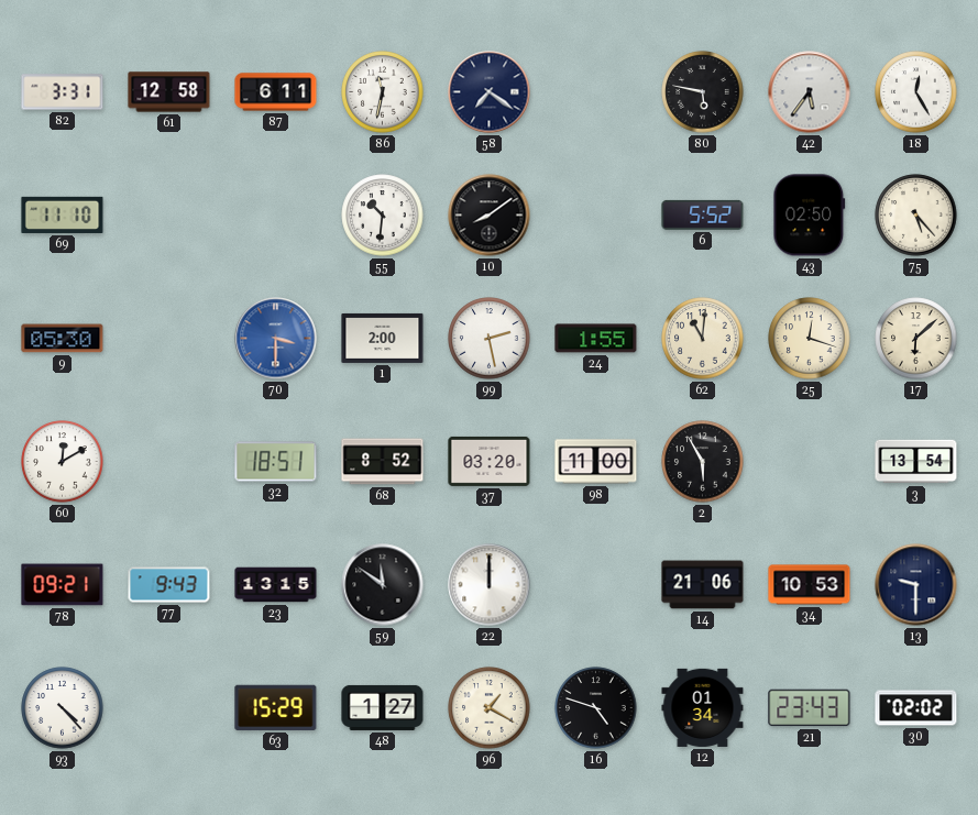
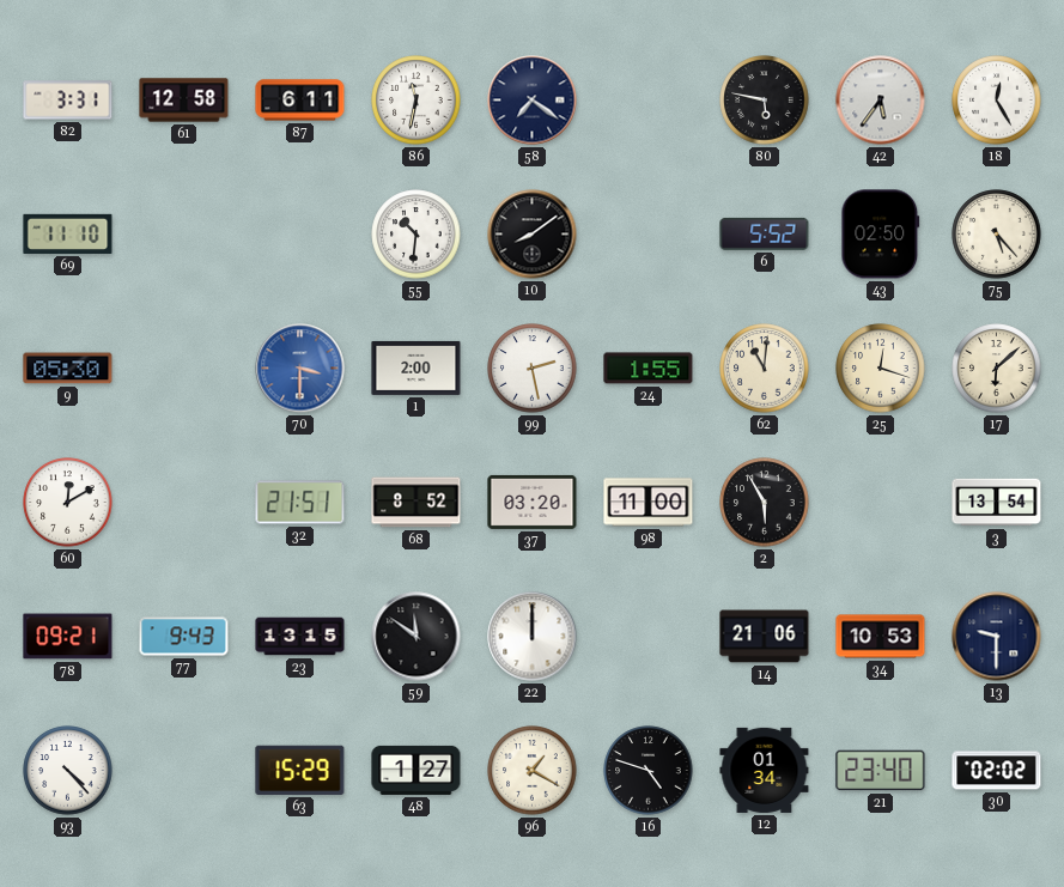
32: 18:51 -> 21:51 (300, 503)
21: 23:43 -> 23:40 (881, 771)
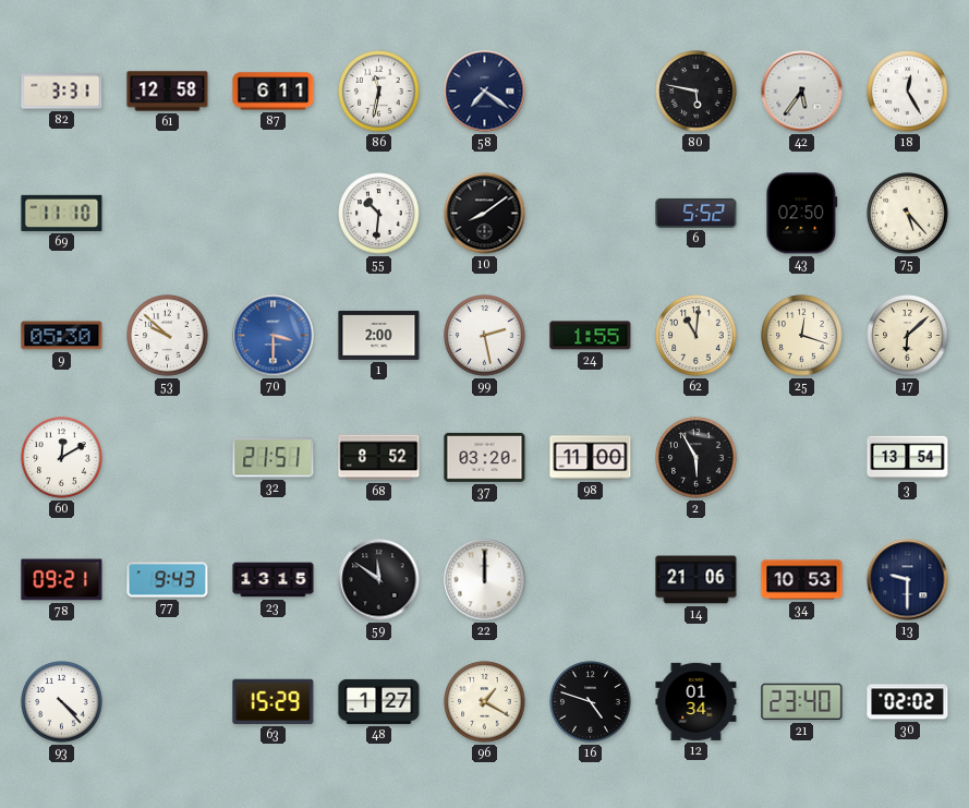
53: none -> 9:52 (168, 336)
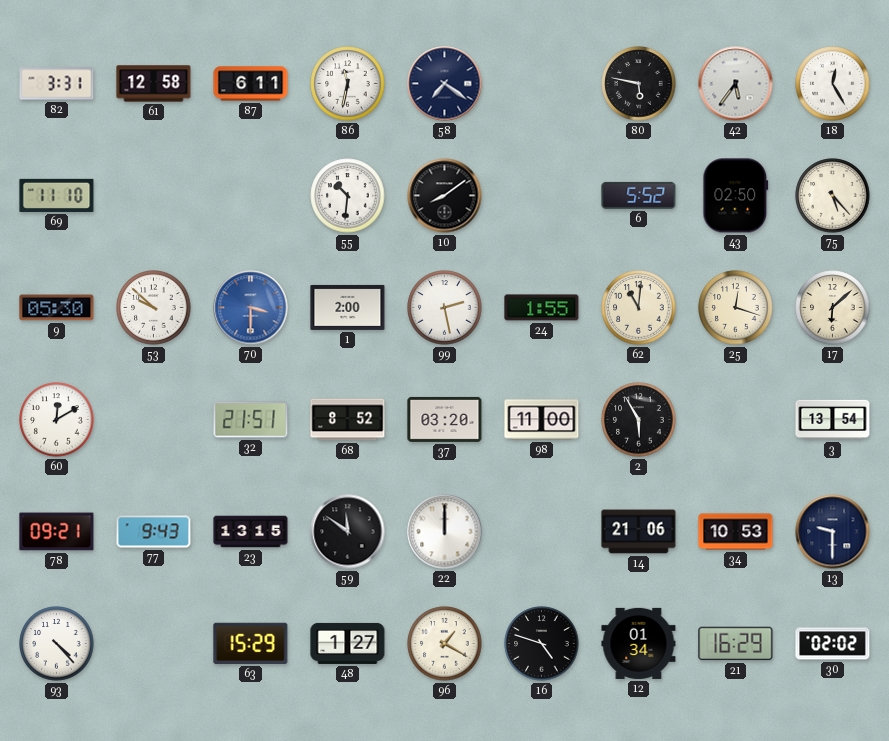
21: 23:40 -> 16:29 (736, 644)
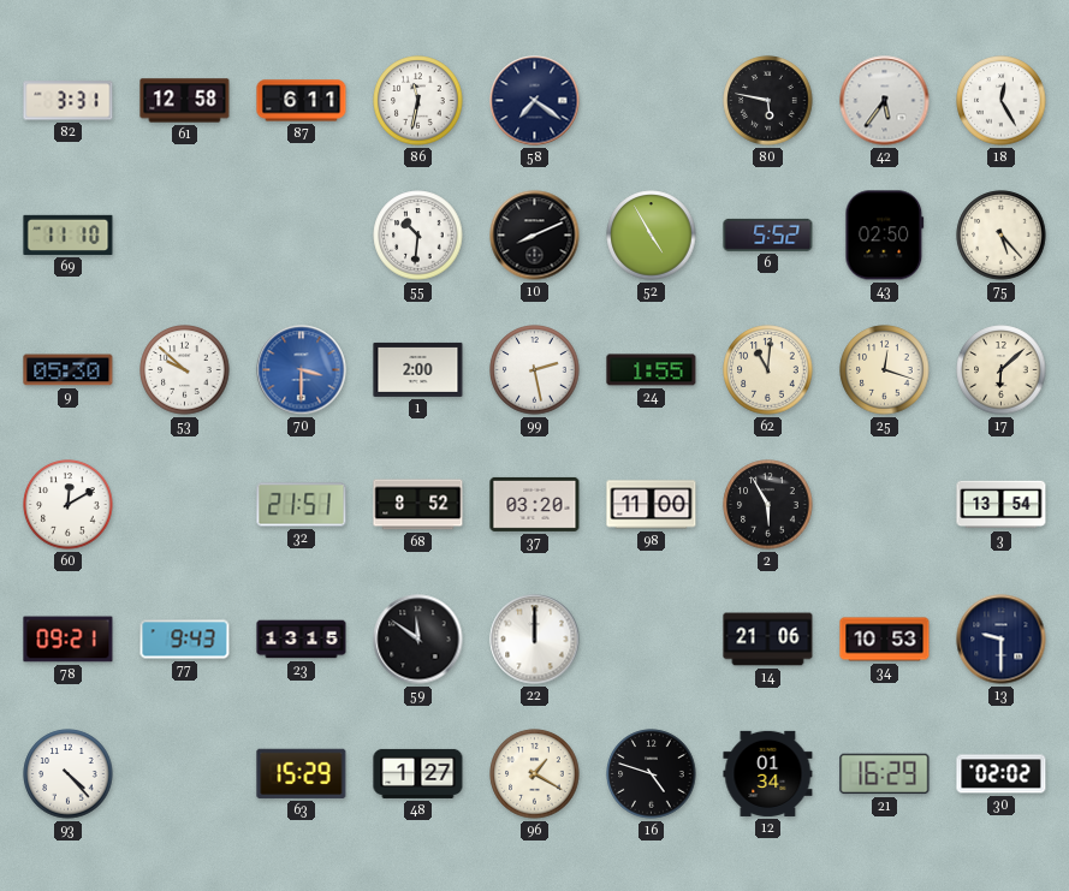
10: 8:09 -> 8:11 (535, 236)
52: none -> 4:55 (652, 236)
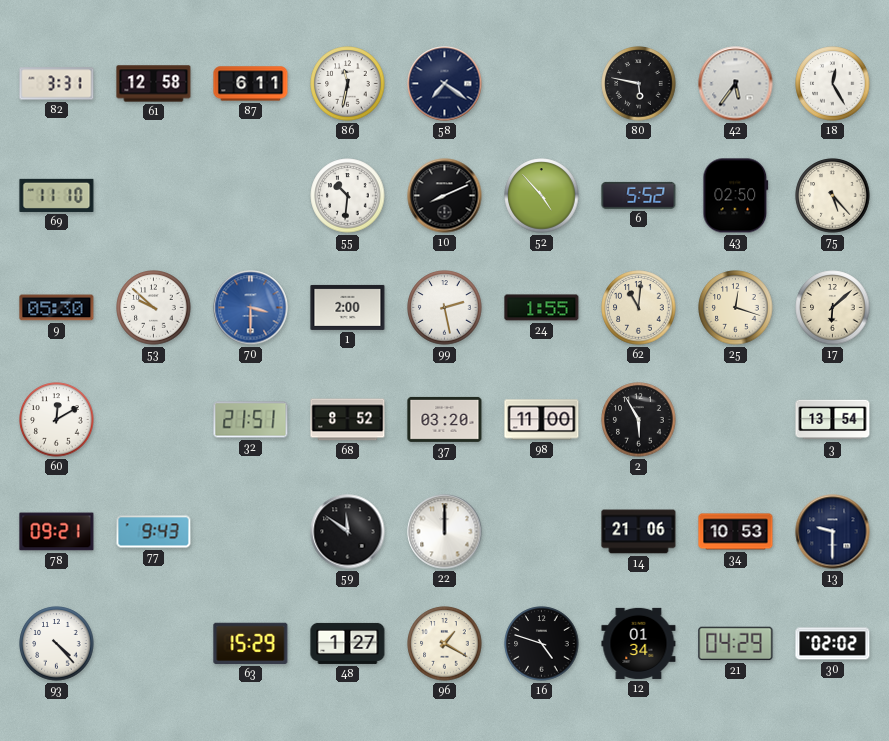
52: 4:55 -> 4:53 (542, 196)
23: 13:15 -> none (302, 640)
21: 16:29 -> 04:29 (736, 644)
